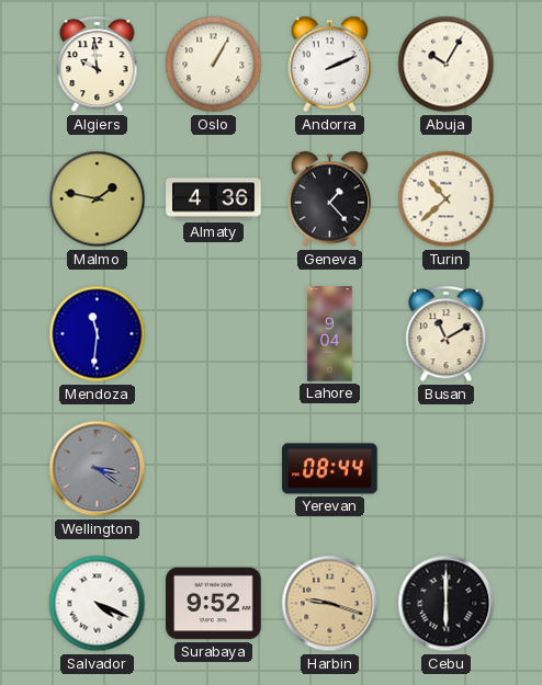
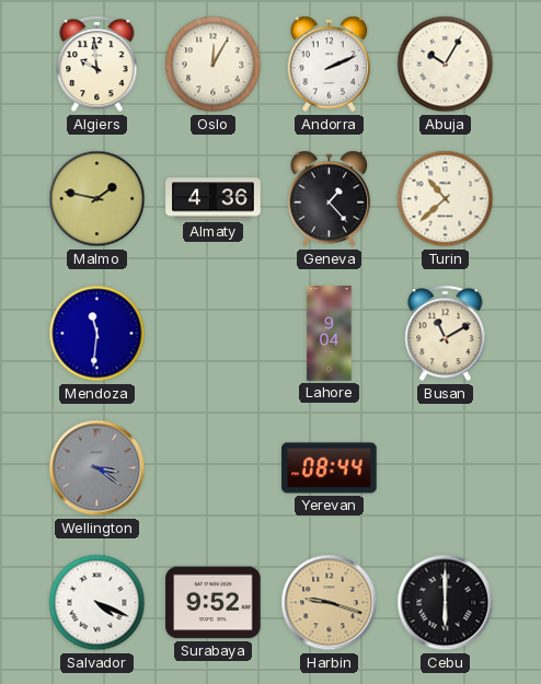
Oslo: 1:05 -> 12:05 (214, 65)
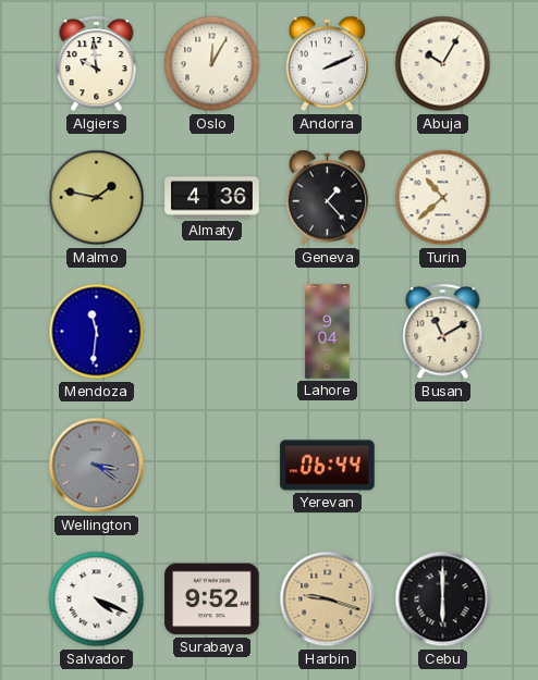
Yerevan: 08:44 -> 06:44 (328, 466)
